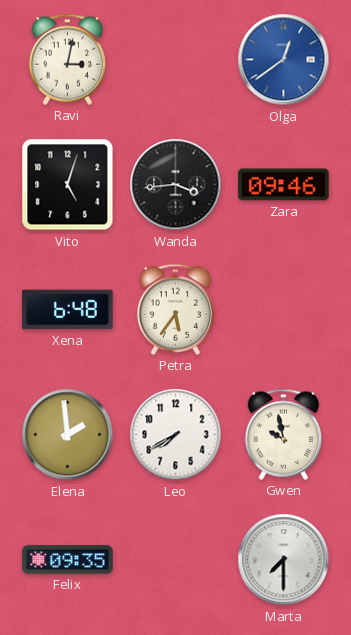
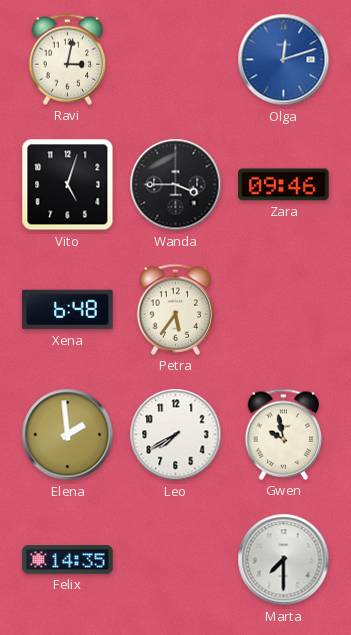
Olga: 12:39 -> 12:12 (284, 60)
Wanda: 3:44 -> 3:45 (176, 185)
Felix: 09:35 -> 14:35 (68, 560)
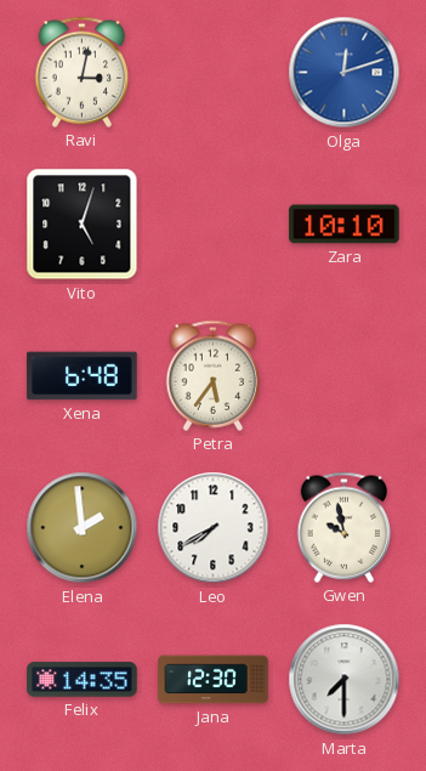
Wanda: 3:45 -> none (176, 185)
Zara: 09:46 -> 10:10 (345, 225)
Jana: none -> 12:30 (214, 680)
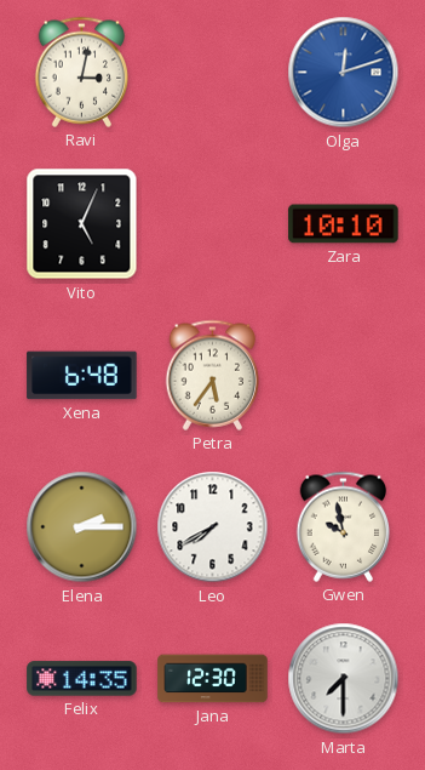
Vito: 5:03 -> 5:04 (82, 224)
Elena: 1:59 -> 2:15 (82, 527)
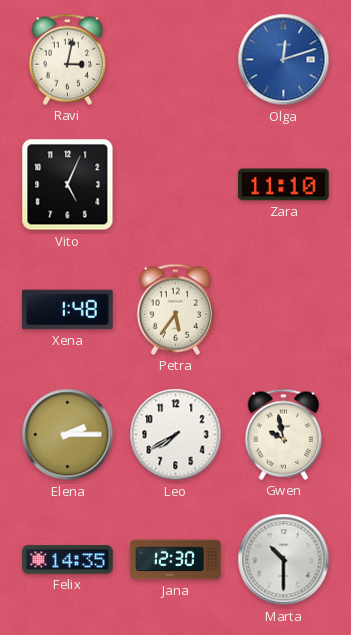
Zara: 10:10 -> 11:10 (284, 185)
Xena: 6:48 -> 1:48 (68, 310)
Marta: 7:30 -> 10:30 (284, 560)
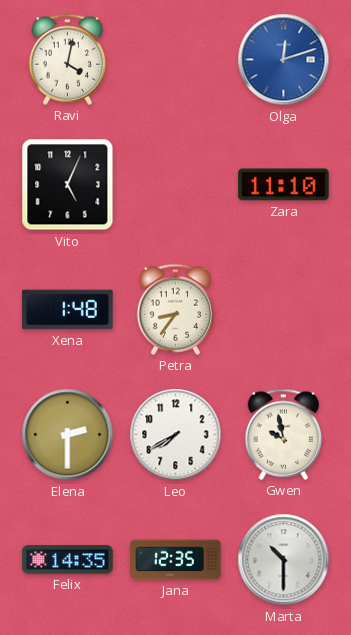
Ravi: 3:02 -> 4:02 (68, 59)
Petra: 5:36 -> 8:36 (176, 309)
Elena: 2:15 -> 2:30 (68, 435)
Jana: 12:30 -> 12:35 (176, 560)
